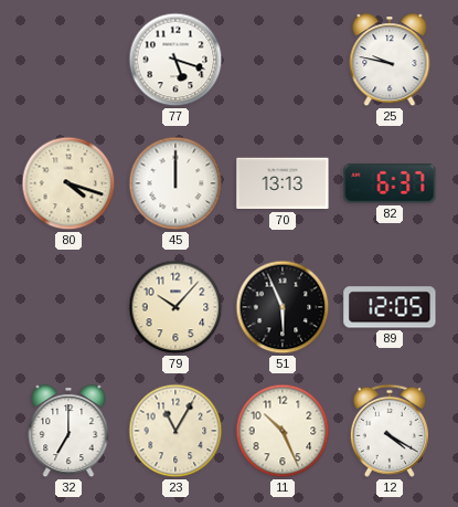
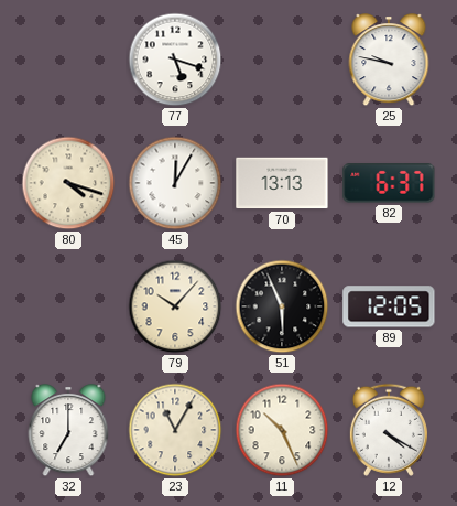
45: 12:00 -> 12:05 (175, 183)
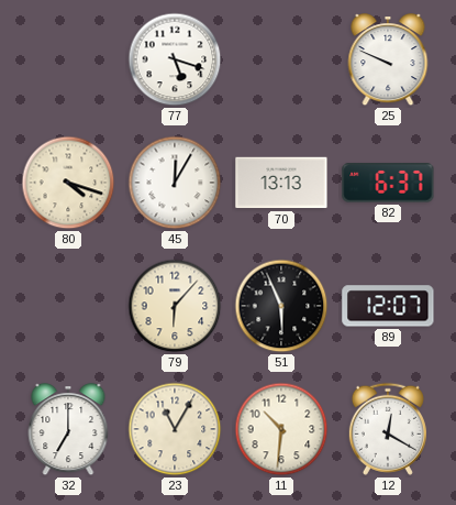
25: 9:47 -> 9:49 (388, 61)
79: 10:07 -> 6:07 (175, 306)
89: 12:05 -> 12:07 (388, 306)
11: 10:26 -> 10:31 (281, 429)
12: 4:20 -> 12:20 (388, 429)
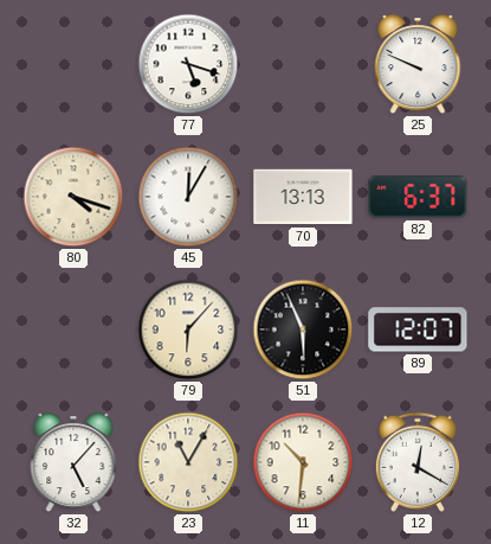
32: 7:00 -> 5:07 (73, 463)
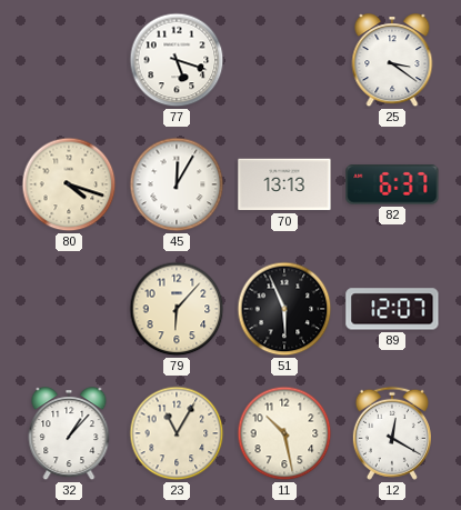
25: 9:49 -> 3:21 (392, 61)
32: 5:07 -> 1:07 (69, 434)
11: 10:31 -> 10:28 (284, 433)
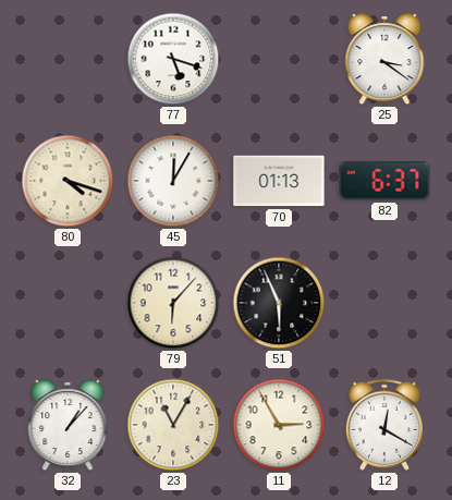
70: 13:13 -> 01:13 (279, 181)
89: 12:07 -> none (392, 309)
11: 10:28 -> 2:55 (279, 425)
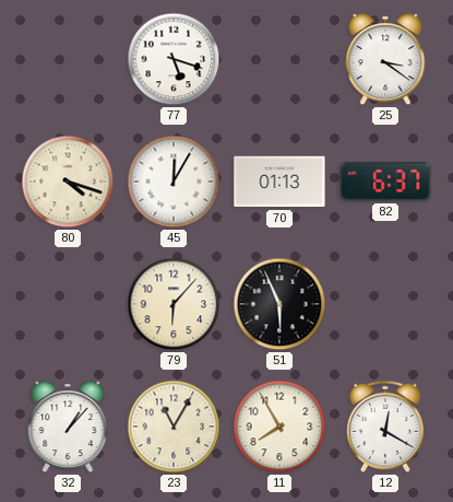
11: 2:55 -> 7:55 (279, 427)
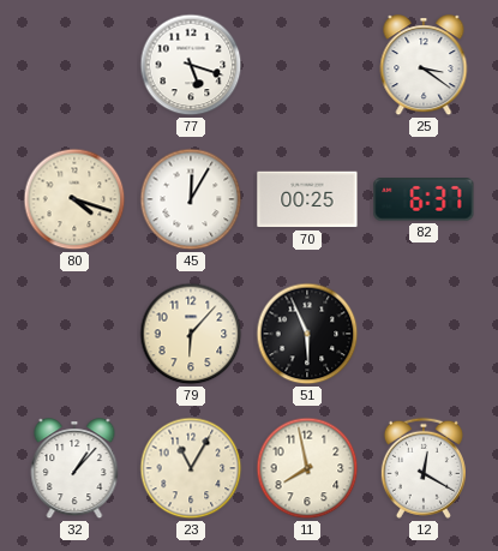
70: 01:13 -> 00:25 (307, 199)
11: 7:55 -> 7:58 (307, 468)
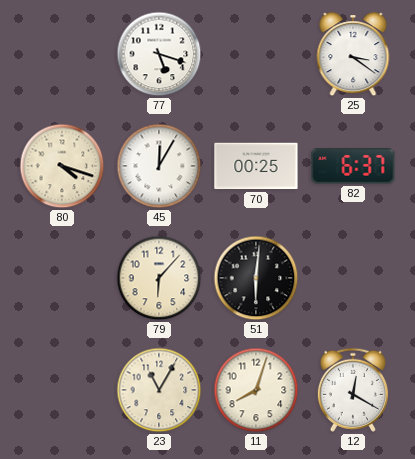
51: 5:56 -> 6:01 (256, 278)
32: 1:07 -> none (74, 469)
11: 7:58 -> 8:03 (256, 390)
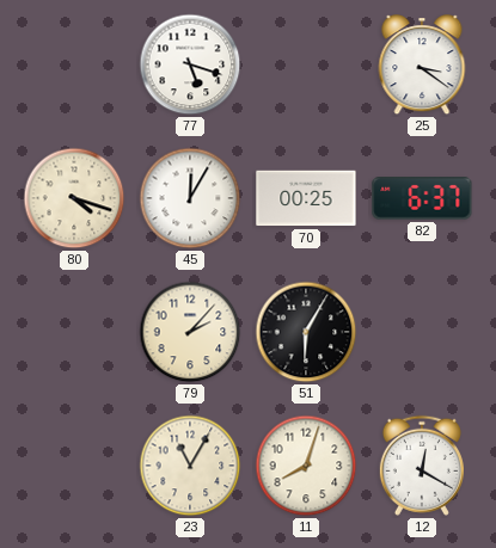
79: 6:07 -> 2:07 (190, 332)
51: 6:01 -> 6:05 (306, 332)
